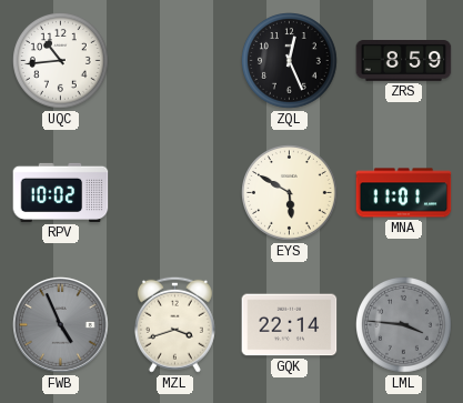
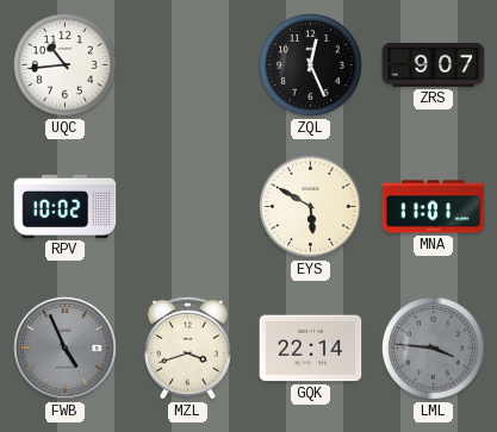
ZRS: 8:59 -> 9:07 (434, 65)
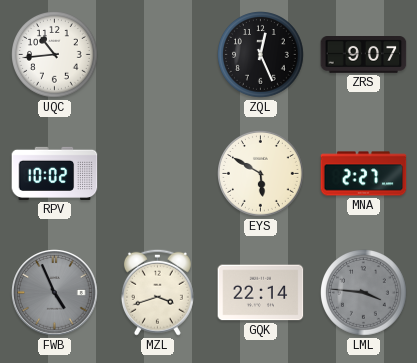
MNA: 11:01 -> 2:27 (364, 174)
